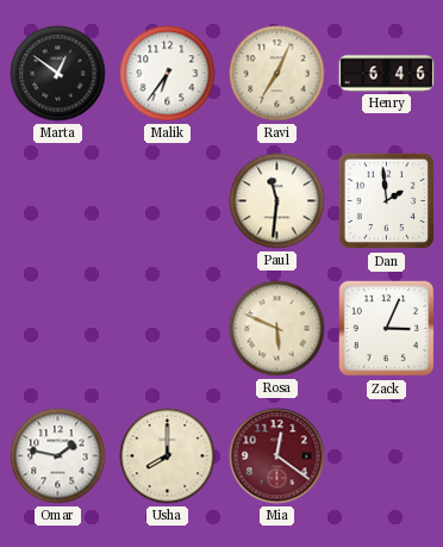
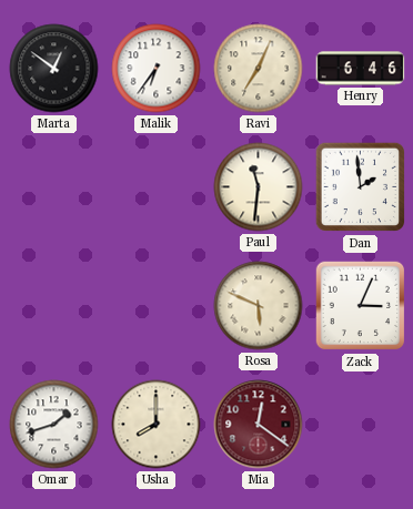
Omar: 1:47 -> 1:42 (54, 425)
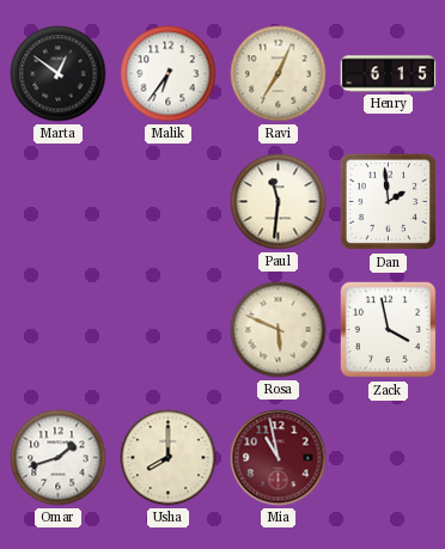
Henry: 6:46 -> 6:15 (389, 74)
Zack: 3:04 -> 3:58 (389, 330)
Mia: 12:21 -> 10:58 (279, 458)
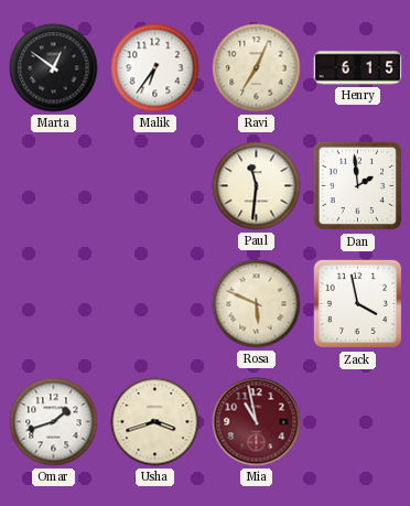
Usha: 8:00 -> 3:42 (155, 422)
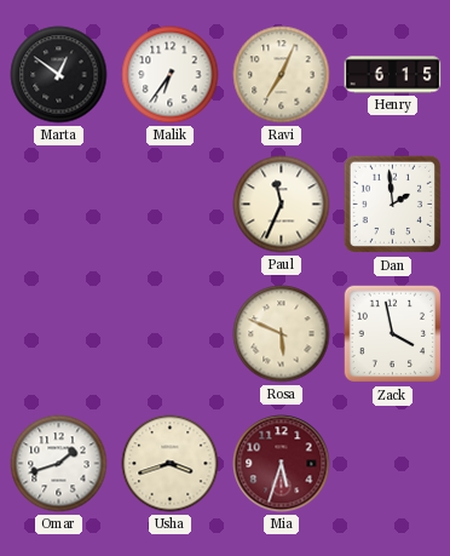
Paul: 11:31 -> 11:34 (282, 205)
Mia: 10:58 -> 5:33 (282, 464)
